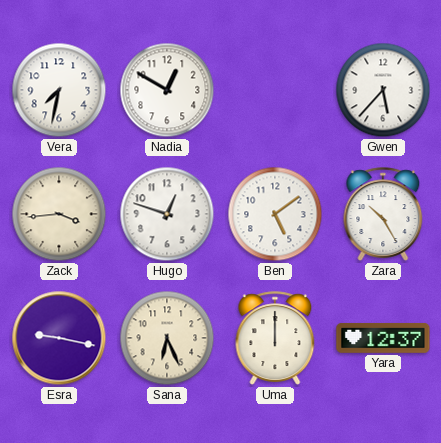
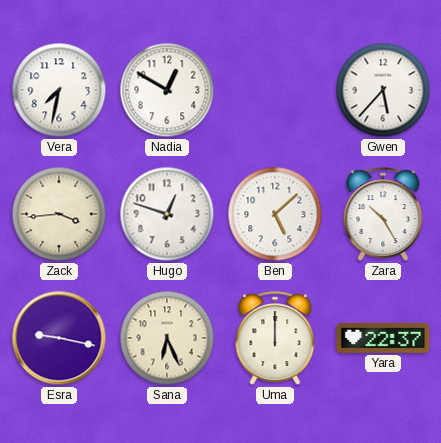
Ben: 5:09 -> 5:08 (275, 214)
Yara: 12:37 -> 22:37 (383, 338)
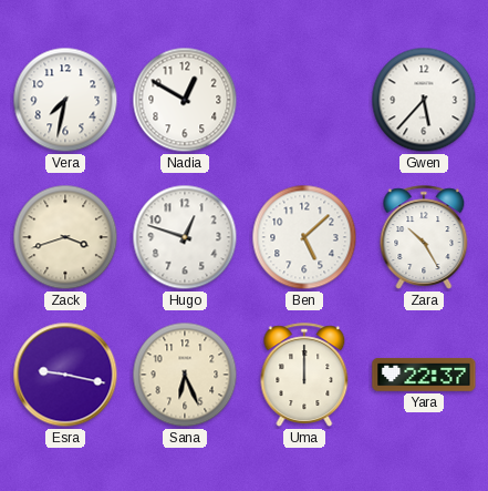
Zack: 3:44 -> 3:42 (65, 237)
